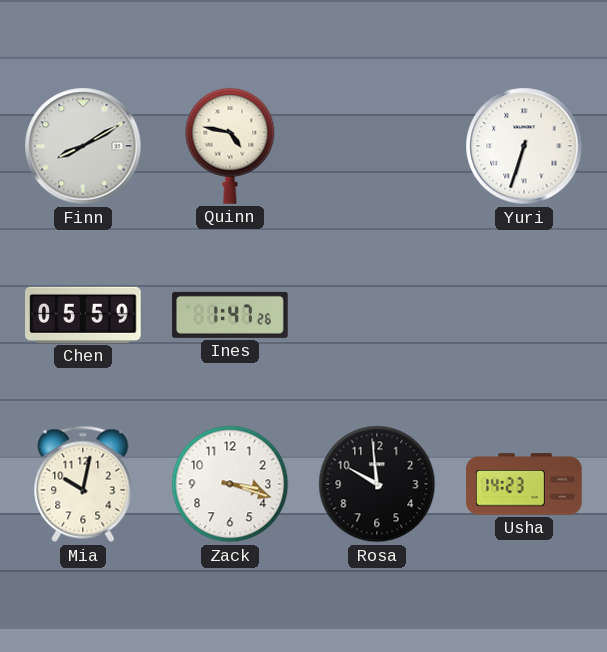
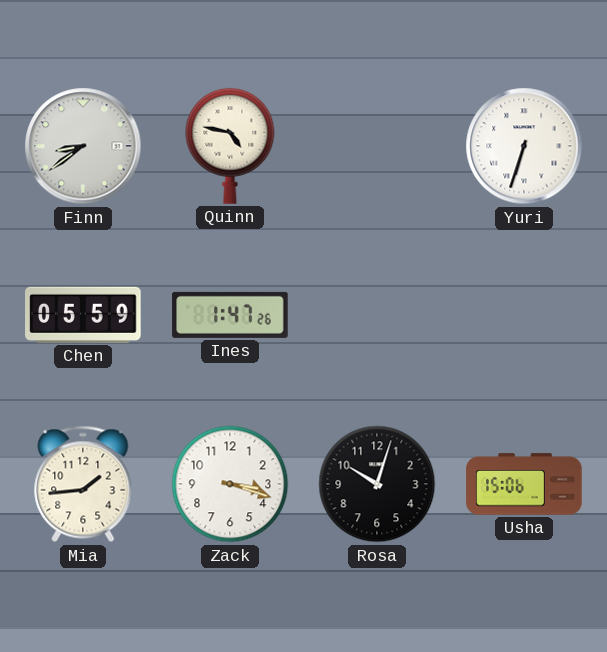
Finn: 8:10 -> 8:39 (83, 146)
Mia: 10:02 -> 1:44 (83, 484)
Rosa: 9:59 -> 10:03 (377, 484)
Usha: 14:23 -> 15:06 (524, 484)
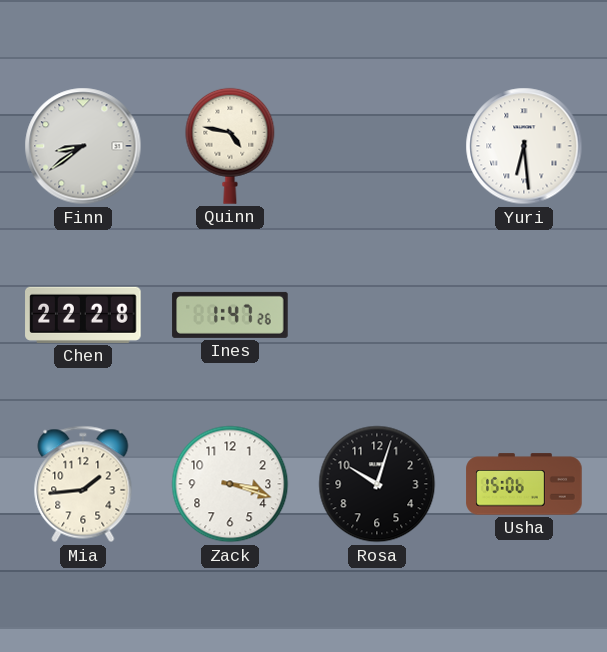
Yuri: 6:33 -> 6:29 (524, 146)
Chen: 05:59 -> 22:28 (83, 315)
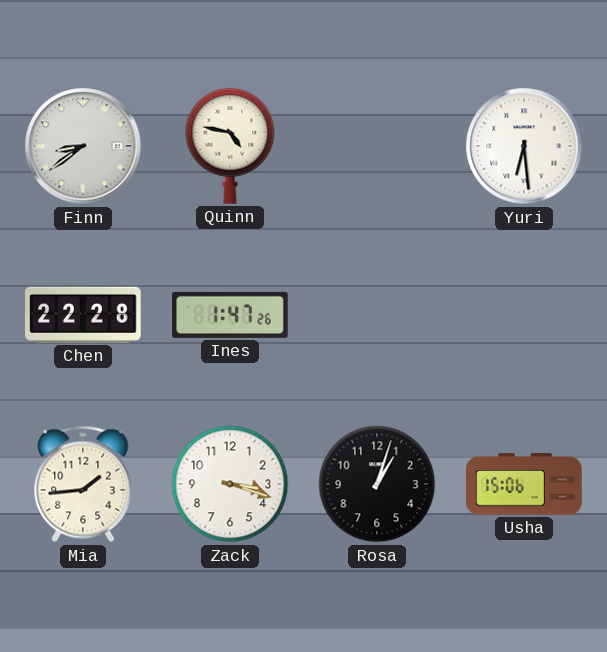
Rosa: 10:03 -> 1:03 (377, 484)
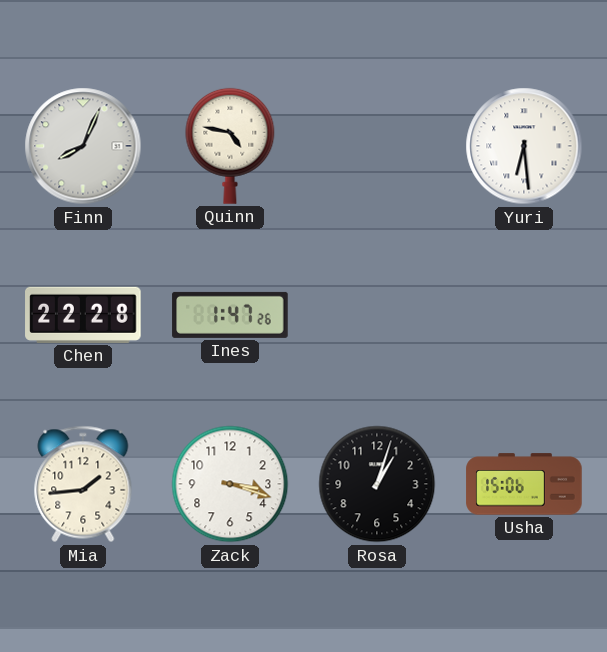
Finn: 8:39 -> 8:04 (83, 146)
